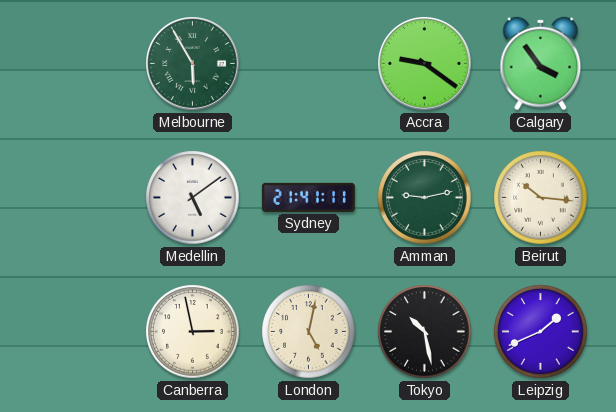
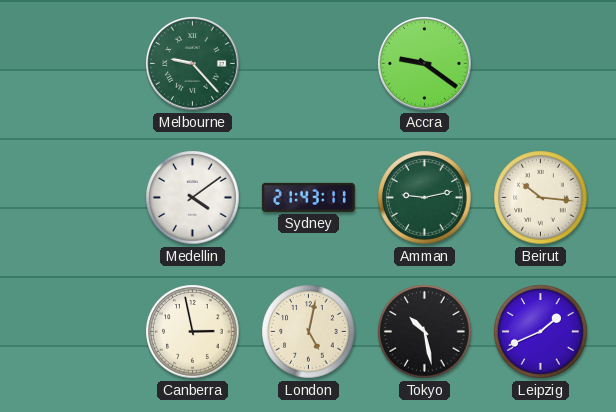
Melbourne: 5:55 -> 9:23 (193, 64)
Calgary: 3:54 -> none (541, 64)
Medellin: 5:09 -> 4:09 (193, 198)
Sydney: 21:41 -> 21:43 (308, 197)
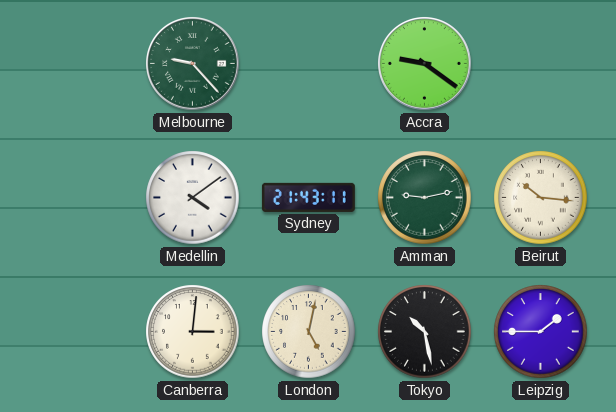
Canberra: 2:58 -> 3:01 (193, 332)
Leipzig: 1:41 -> 1:45 (541, 332)
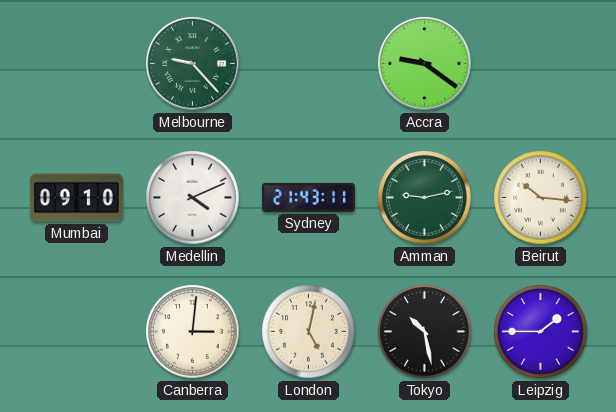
Mumbai: none -> 09:10 (76, 198)
Medellin: 4:09 -> 4:11 (193, 198)
